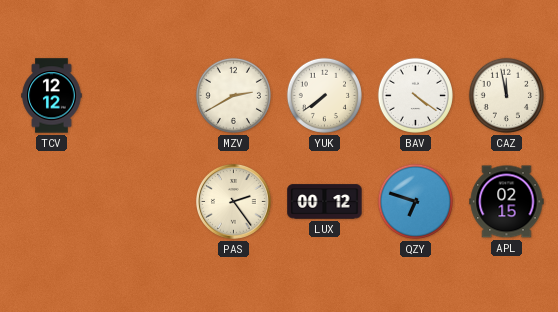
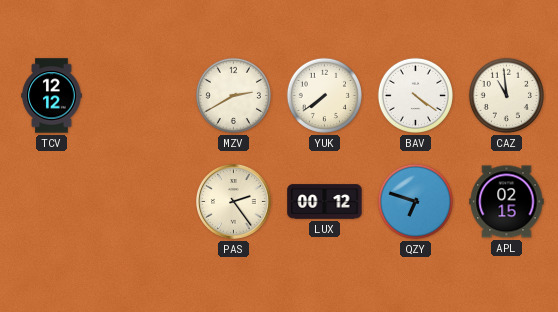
CAZ: 11:58 -> 10:59 (506, 95)
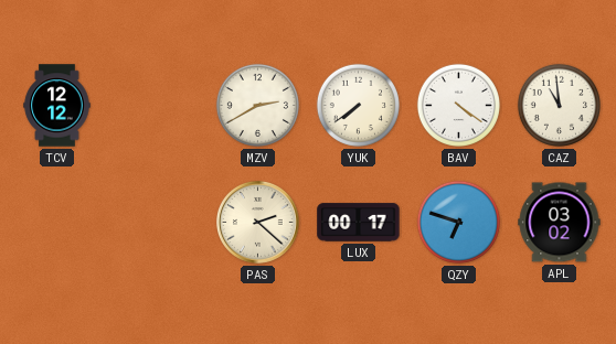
PAS: 2:24 -> 2:22 (258, 223)
LUX: 00:12 -> 00:17 (359, 223)
APL: 02:15 -> 03:02 (560, 223)
